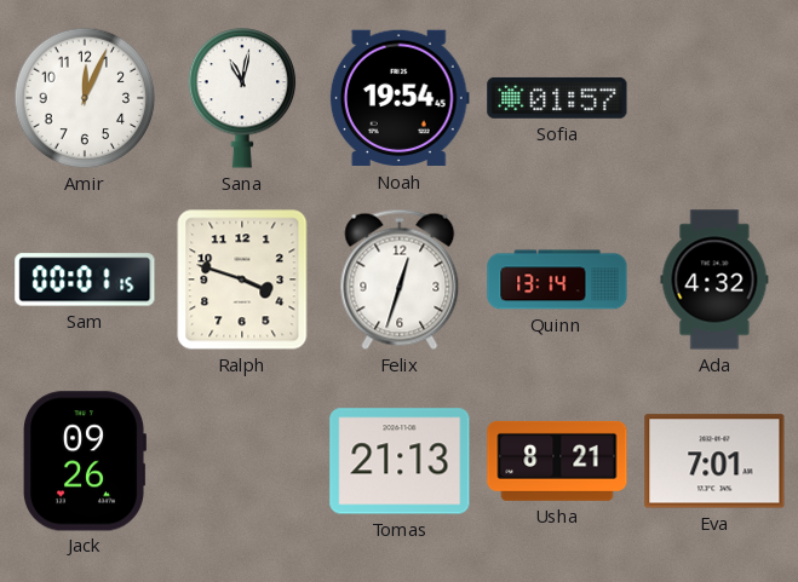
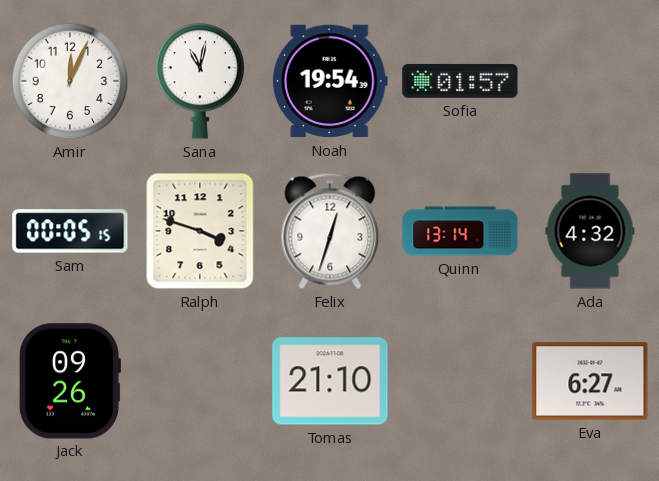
Noah: 19:54:45 -> 19:54:39 (330, 81)
Sam: 00:01 -> 00:05 (70, 231)
Tomas: 21:13 -> 21:10 (330, 381)
Usha: 8:21 -> none (557, 461)
Eva: 7:01 -> 6:27 (590, 381)
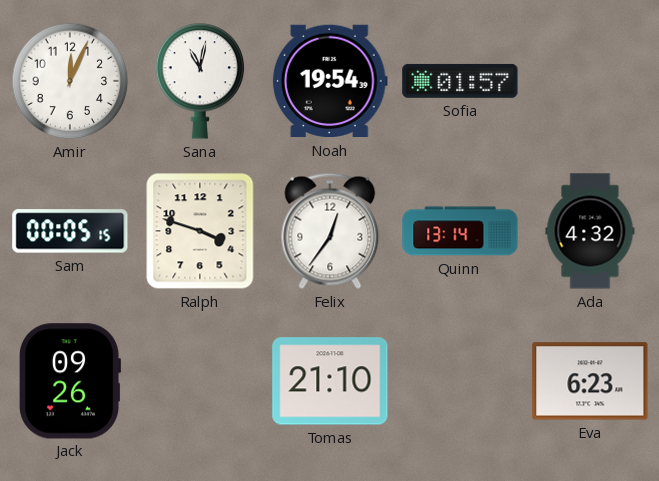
Felix: 12:33 -> 12:36 (330, 231)
Eva: 6:27 -> 6:23 (590, 381)
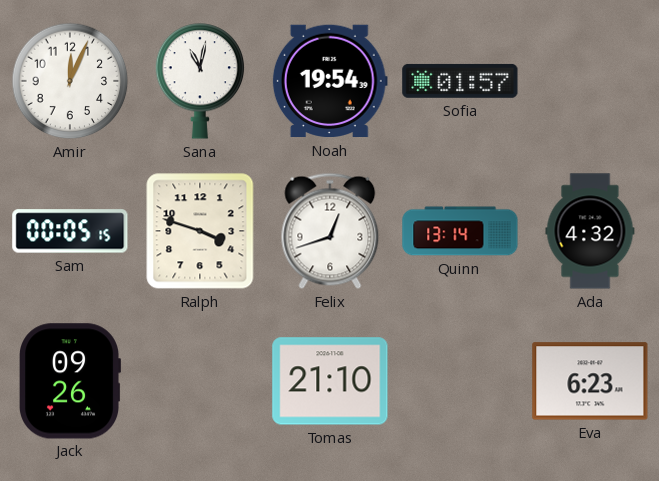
Felix: 12:36 -> 12:42 (330, 231)
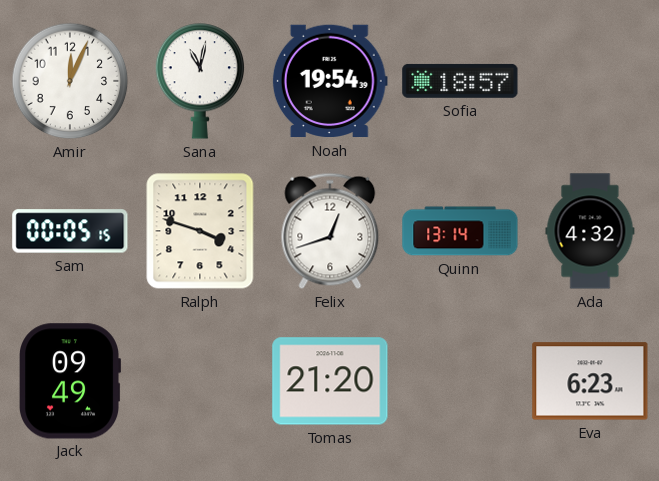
Sofia: 01:57 -> 18:57 (460, 81)
Jack: 09:26 -> 09:49 (70, 381)
Tomas: 21:10 -> 21:20 (330, 381)
